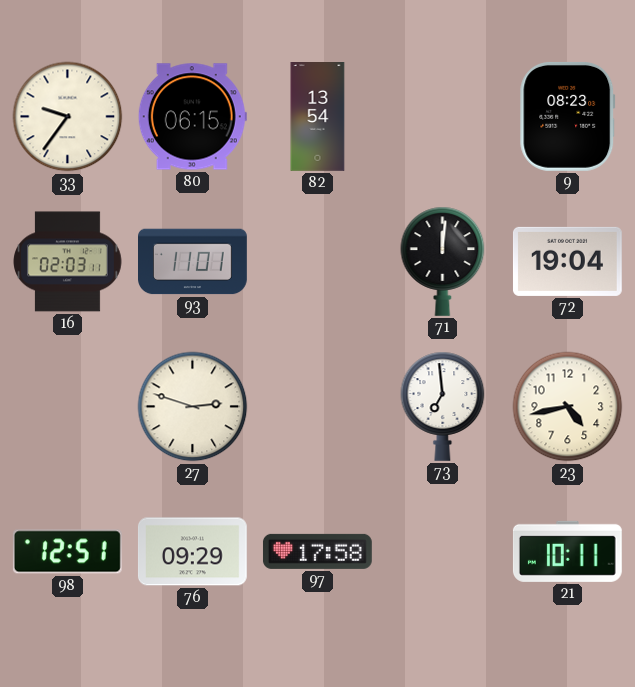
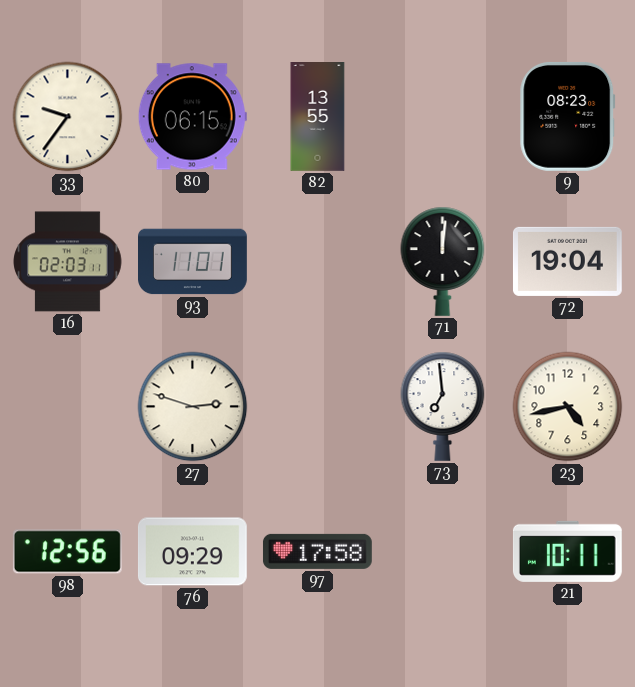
82: 13:54 -> 13:55 (318, 117)
98: 12:51 -> 12:56 (67, 552)
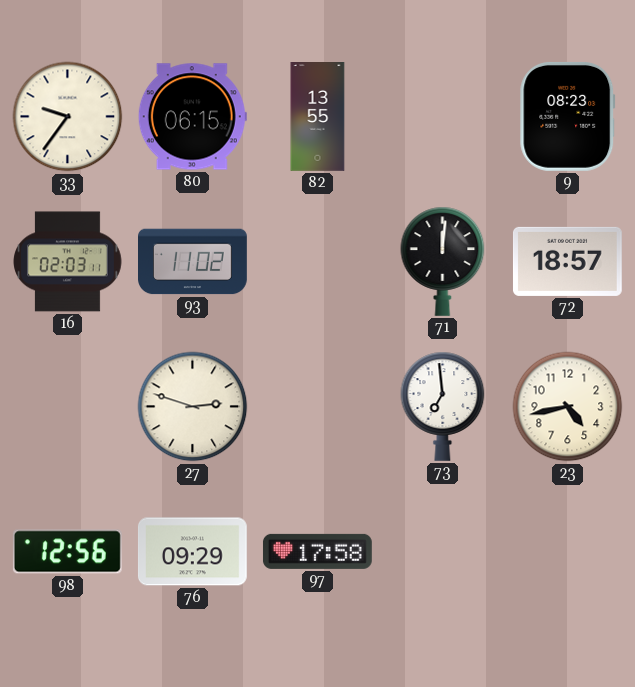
93: 11:01 -> 11:02 (193, 262)
72: 19:04 -> 18:57 (567, 261)
21: 10:11 -> none (567, 551)
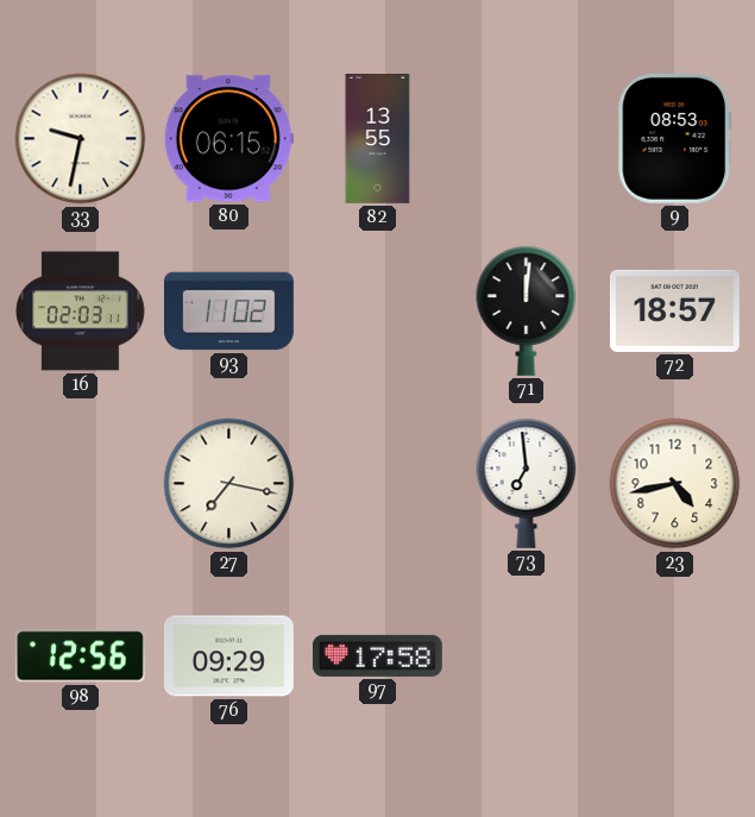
33: 9:36 -> 9:32 (81, 139)
9: 08:23 -> 08:53 (675, 138)
27: 2:48 -> 7:17 (229, 484)
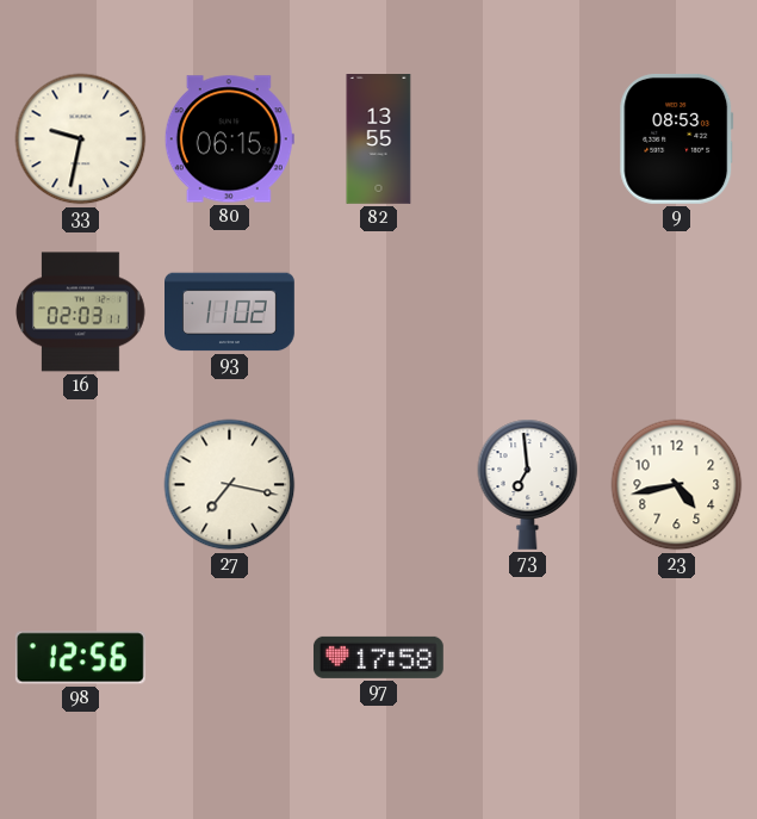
71: 12:01 -> none (527, 310)
72: 18:57 -> none (674, 310)
76: 09:29 -> none (228, 656)
